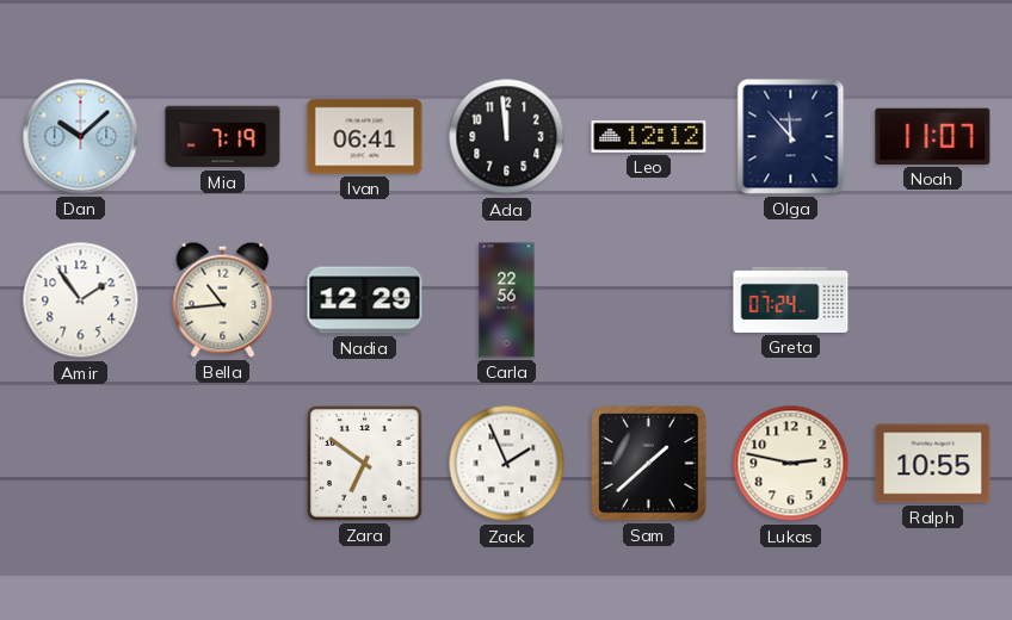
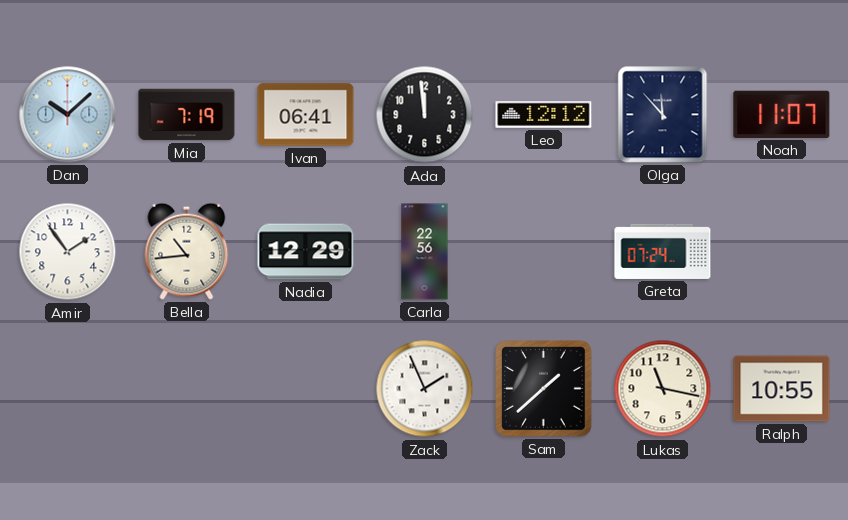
Zara: 6:51 -> none (365, 464)
Lukas: 2:47 -> 11:17 (663, 389)
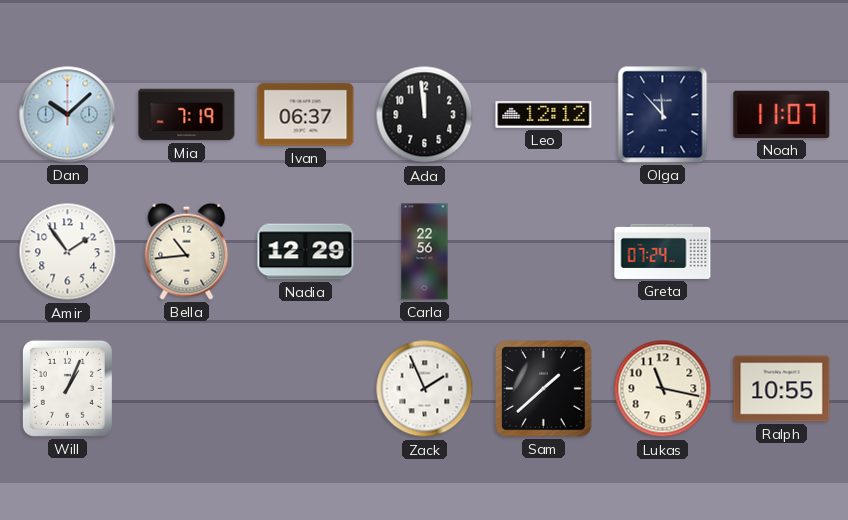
Ivan: 06:41 -> 06:37 (306, 115)
Will: none -> 1:04 (67, 388)
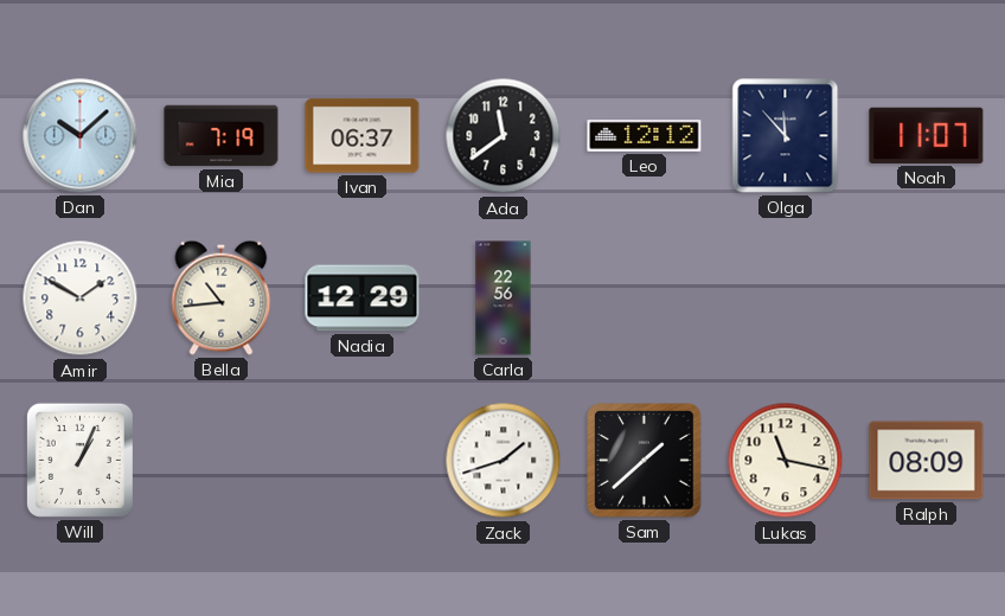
Ada: 11:59 -> 11:39 (504, 136)
Amir: 1:54 -> 1:50 (81, 299)
Greta: 07:24 -> none (663, 251)
Zack: 1:56 -> 1:42 (504, 461)
Ralph: 10:55 -> 08:09 (927, 461)
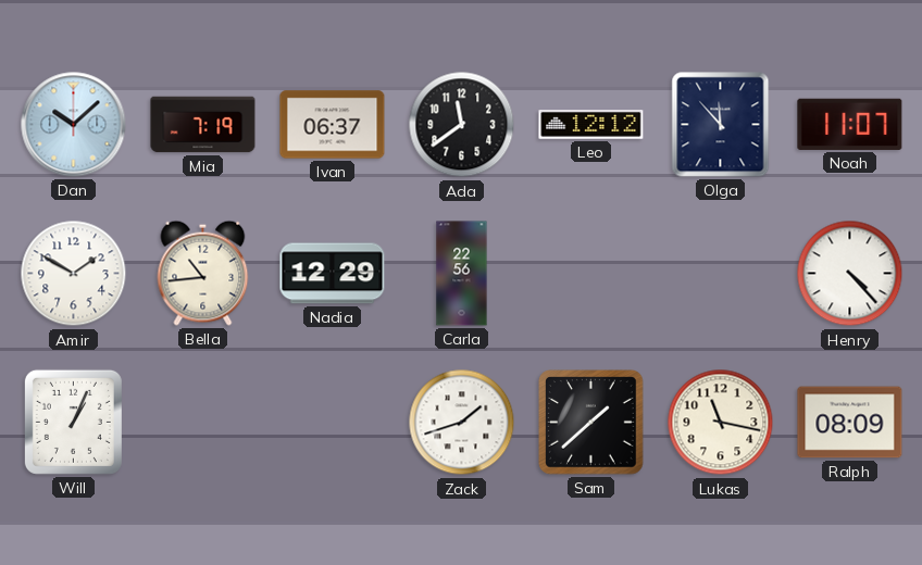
Henry: none -> 4:23 (850, 274)
